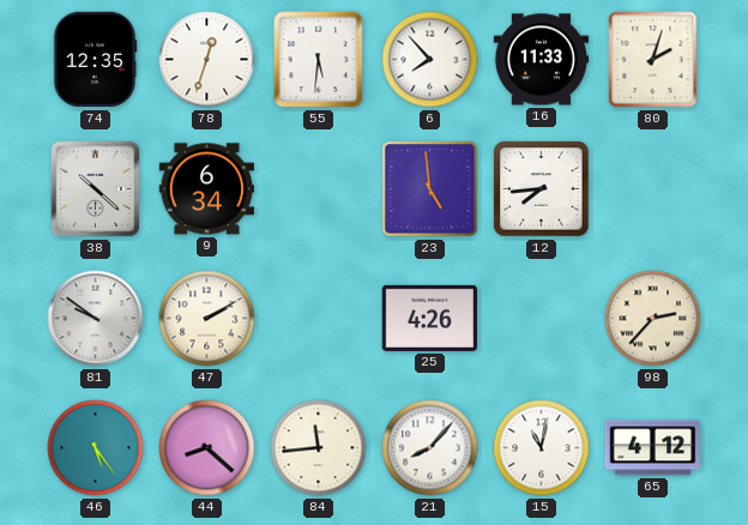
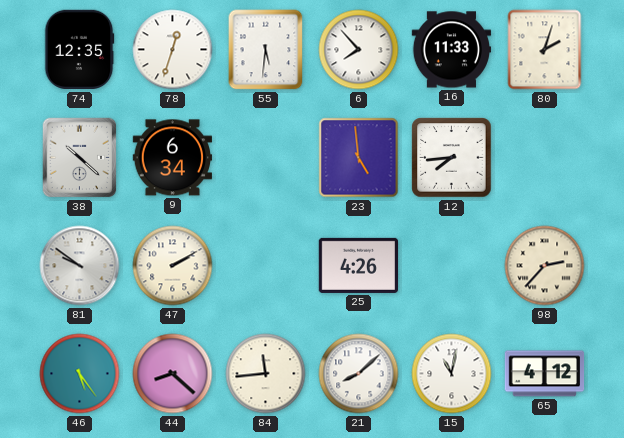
21: 8:07 -> 8:08 (359, 374)
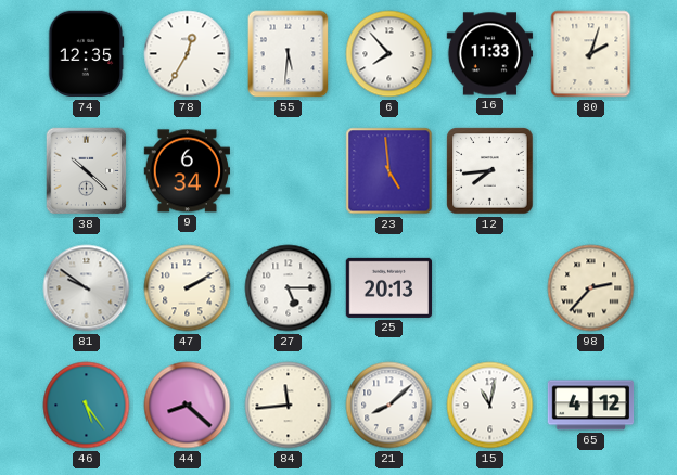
78: 12:33 -> 12:35 (188, 54)
27: none -> 5:15 (289, 288)
25: 4:26 -> 20:13 (389, 287)
